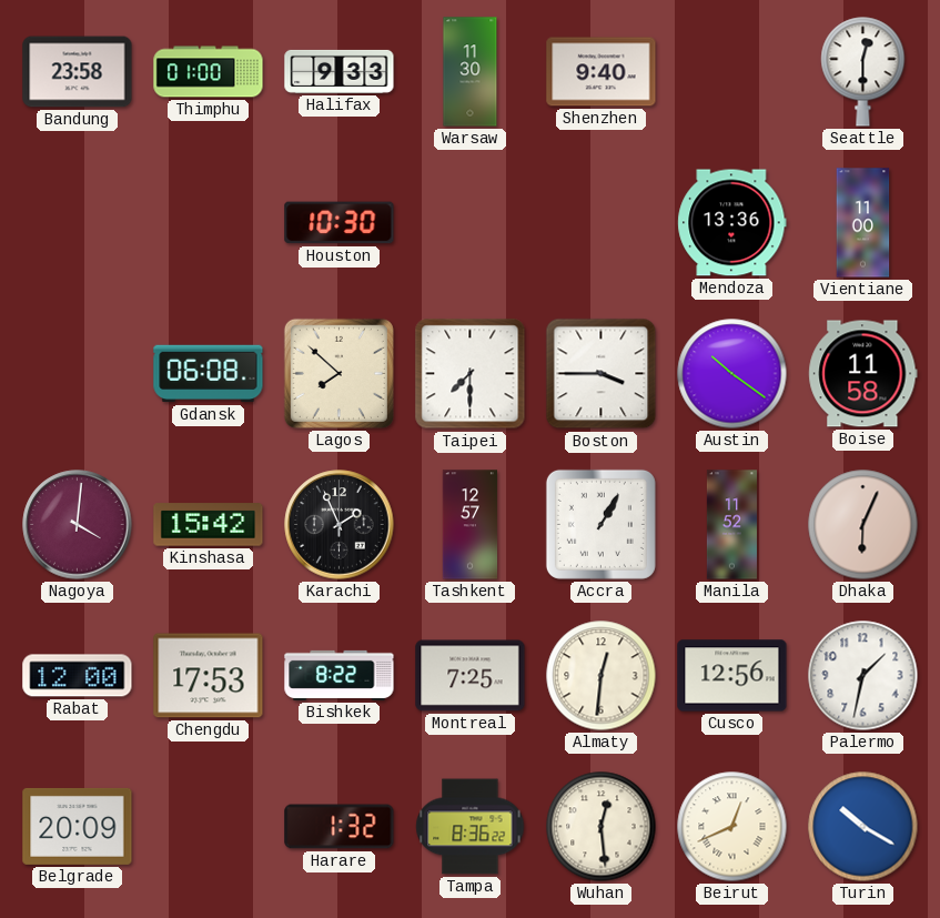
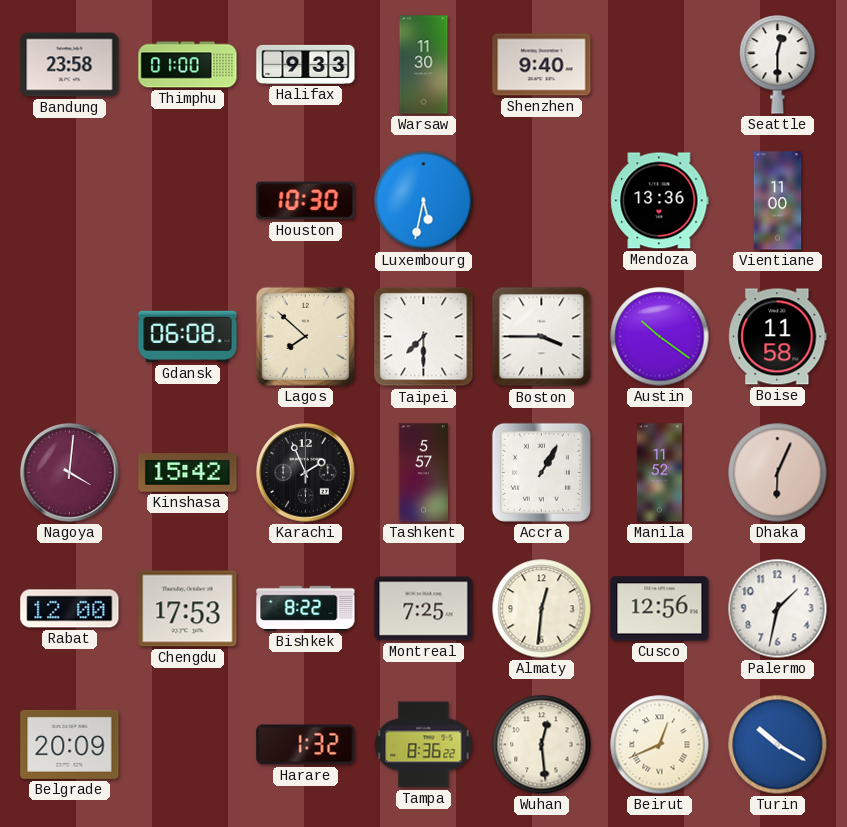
Luxembourg: none -> 5:32 (424, 201)
Tashkent: 12:57 -> 5:57 (424, 473)
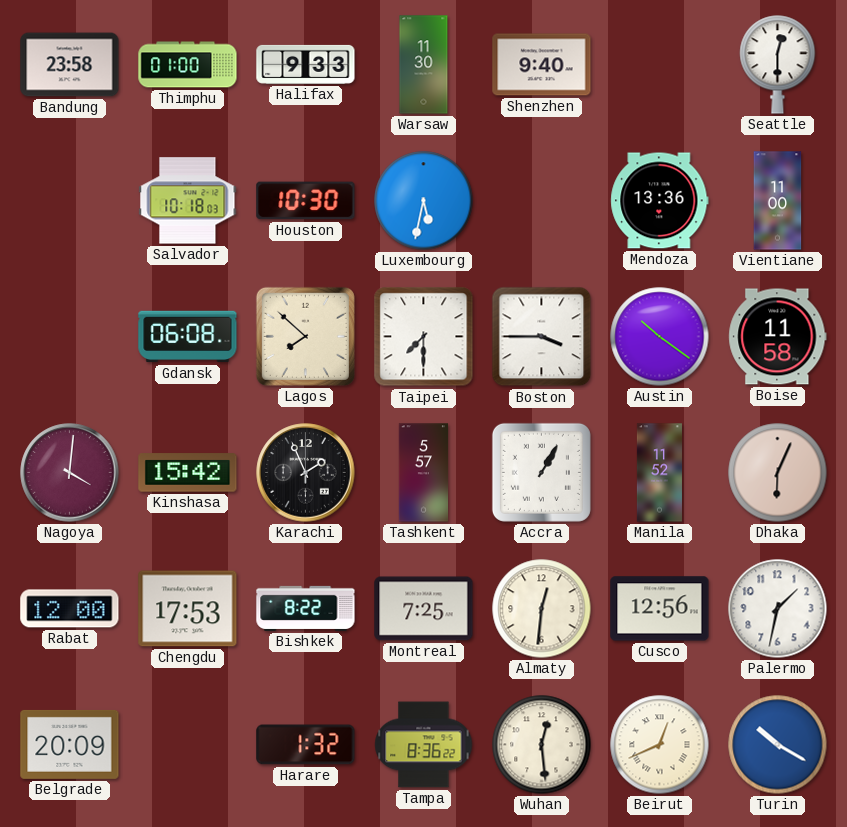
Salvador: none -> 10:18 (188, 201)
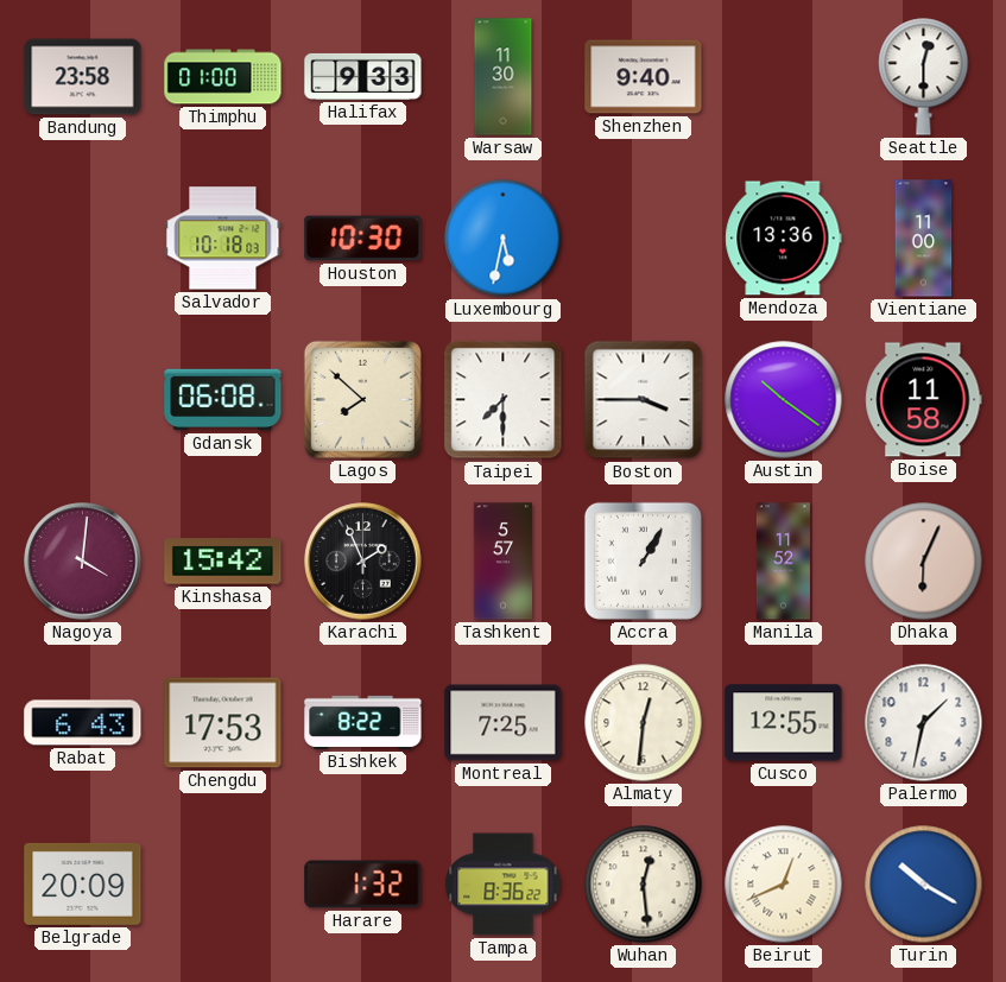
Rabat: 12:00 -> 6:43 (83, 723)
Cusco: 12:56 -> 12:55 (784, 723)
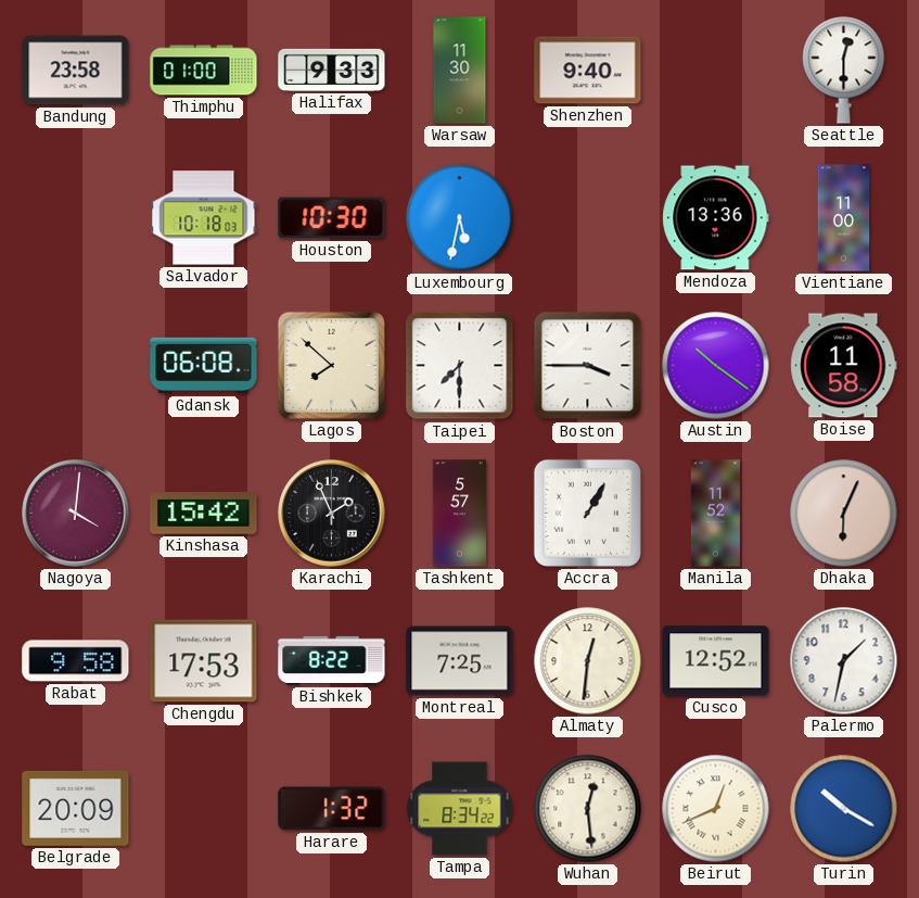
Rabat: 6:43 -> 9:58 (76, 661)
Cusco: 12:55 -> 12:52 (716, 661)
Tampa: 8:36 -> 8:34 (460, 809)
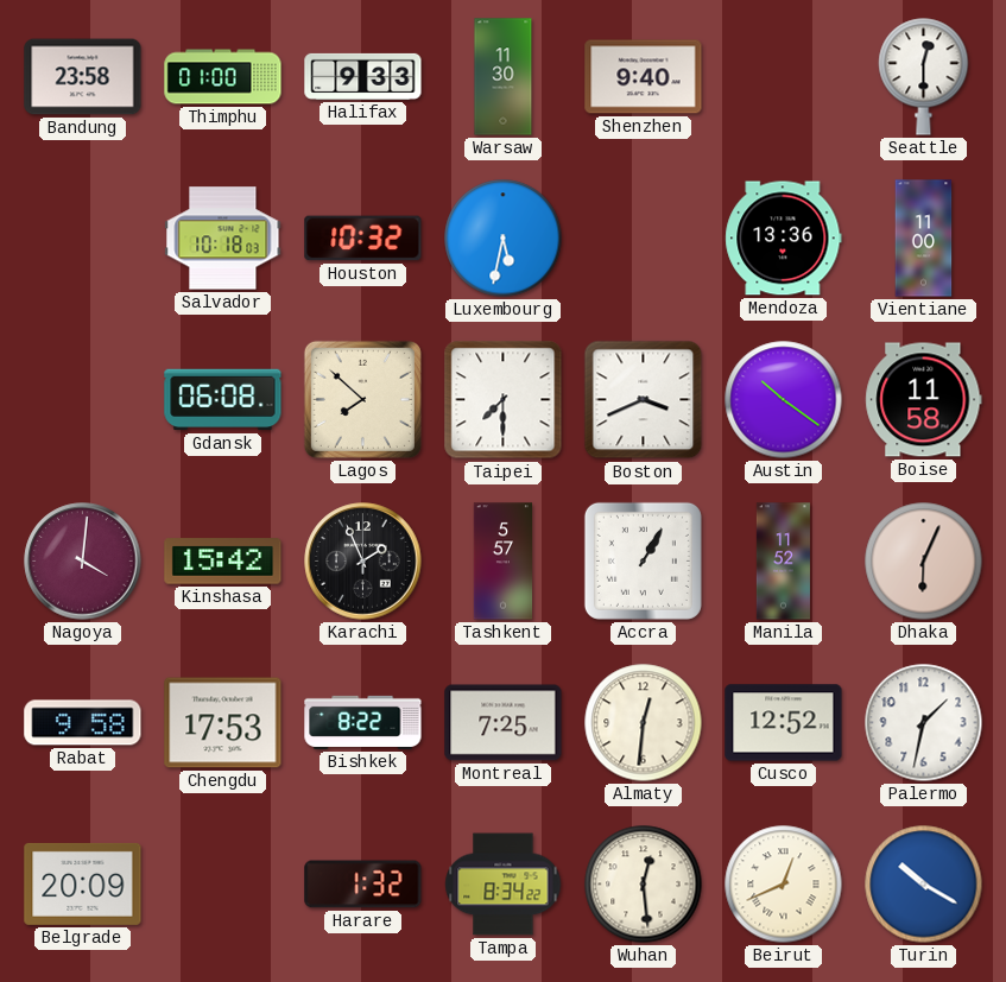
Houston: 10:30 -> 10:32 (363, 239)
Boston: 3:45 -> 3:41 (644, 400)
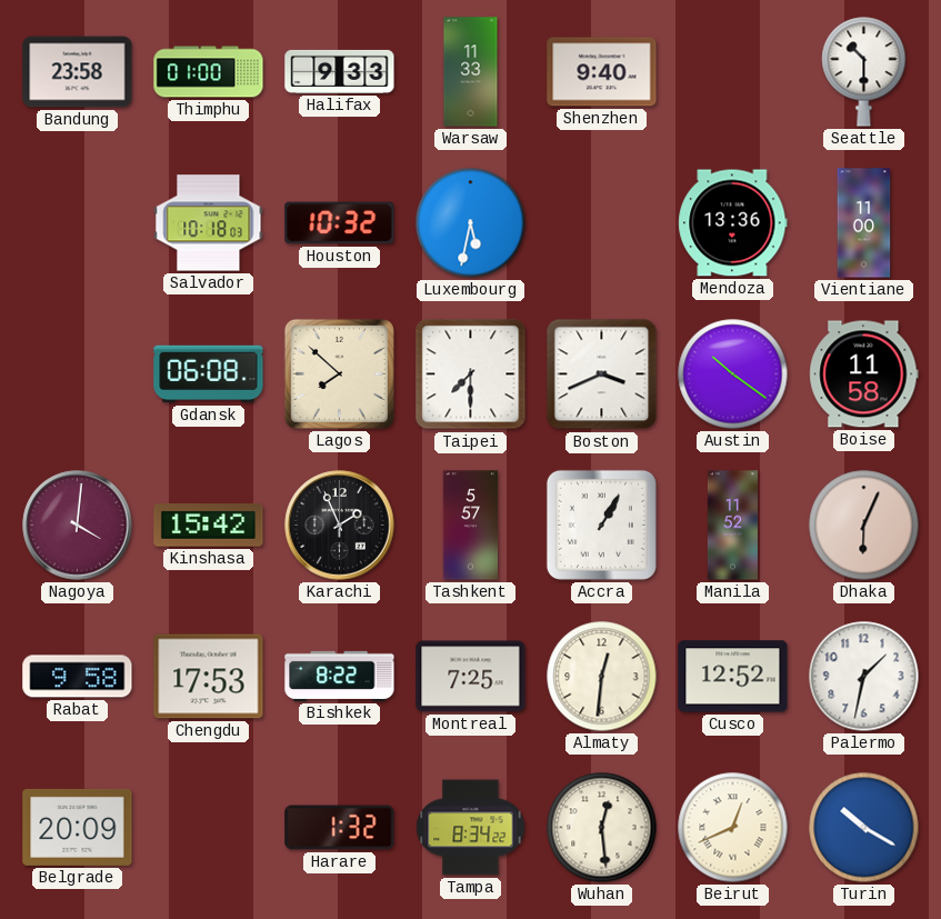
Warsaw: 11:30 -> 11:33 (471, 72)
Seattle: 12:30 -> 10:30 (864, 72)
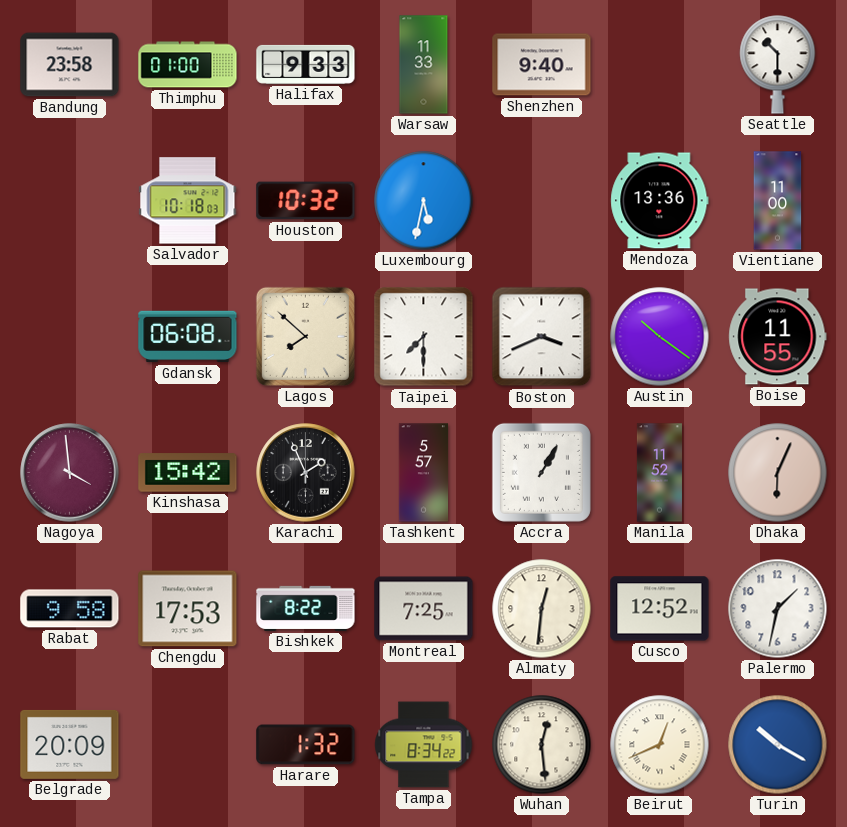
Boise: 11:58 -> 11:55 (778, 337)
Nagoya: 4:01 -> 3:59 (70, 473)
